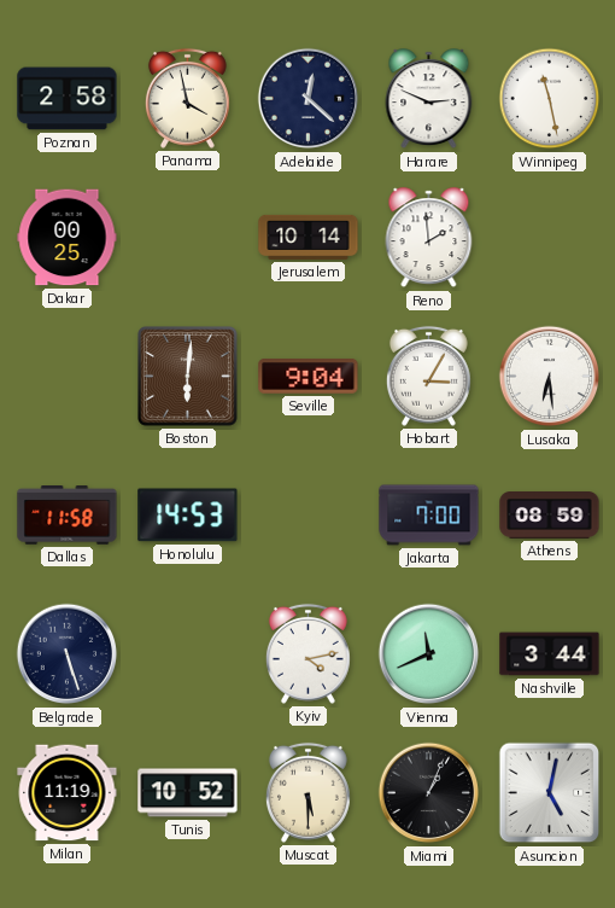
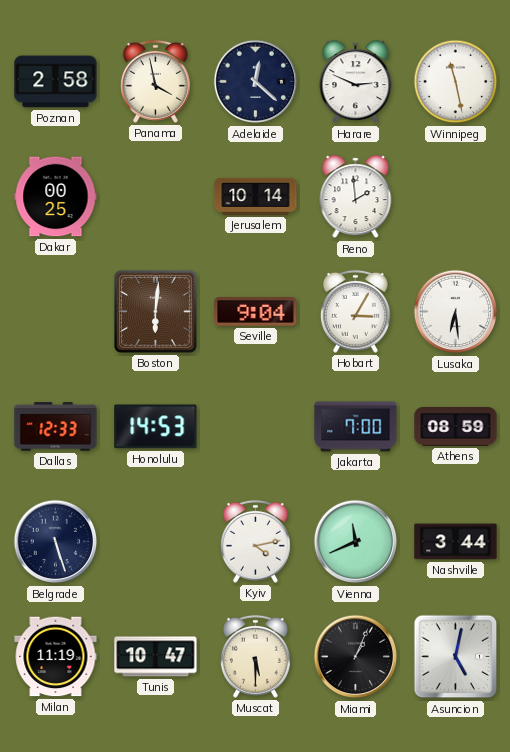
Dallas: 11:58 -> 12:33 (56, 427)
Tunis: 10:52 -> 10:47 (156, 657)
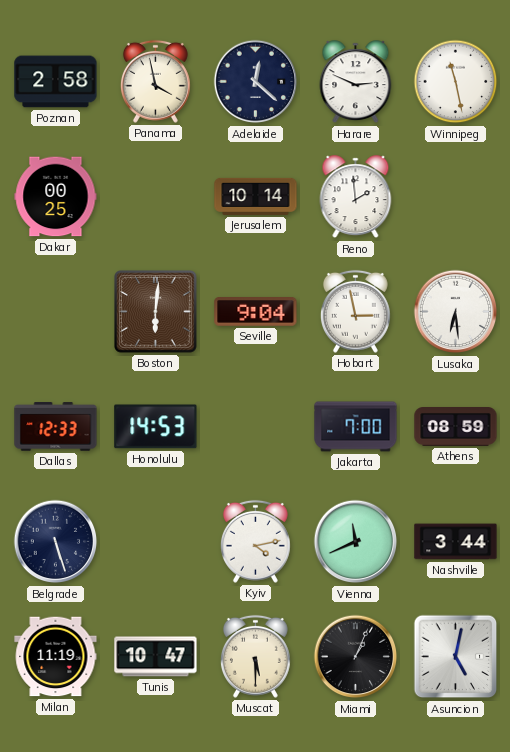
Hobart: 3:05 -> 2:58 (355, 311)
